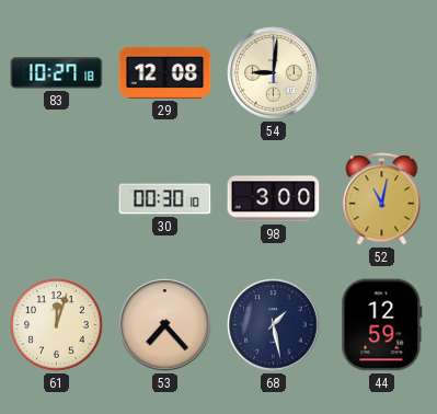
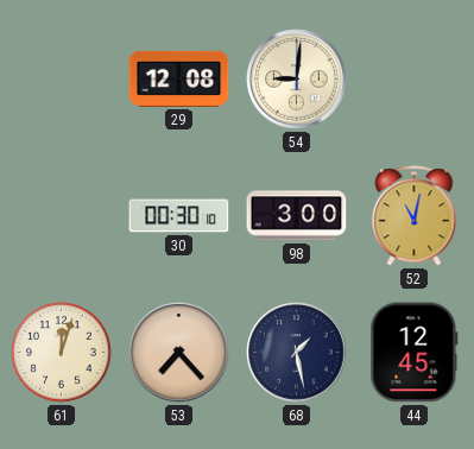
83: 10:27 -> none (57, 73)
44: 12:59 -> 12:45 (415, 353)
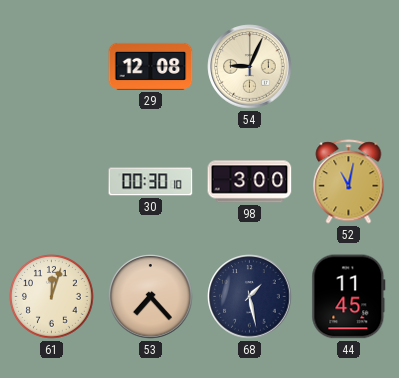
54: 9:01 -> 9:04 (250, 67)
44: 12:45 -> 11:45 (349, 297)
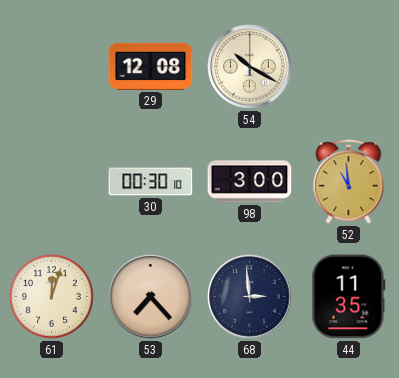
54: 9:04 -> 10:20 (250, 67)
52: 11:02 -> 10:59 (349, 182)
68: 1:28 -> 2:59 (250, 297)
44: 11:45 -> 11:35 (349, 297)
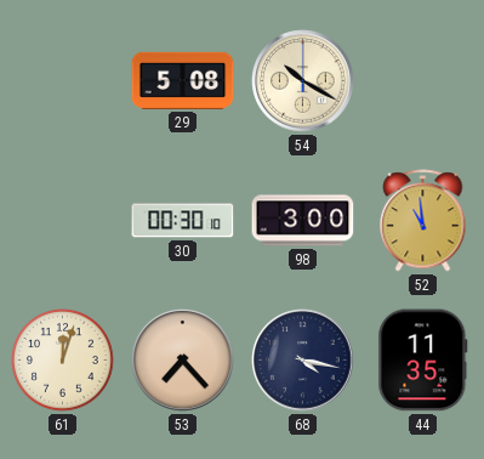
29: 12:08 -> 5:08 (183, 80)
68: 2:59 -> 4:17 (303, 361)
